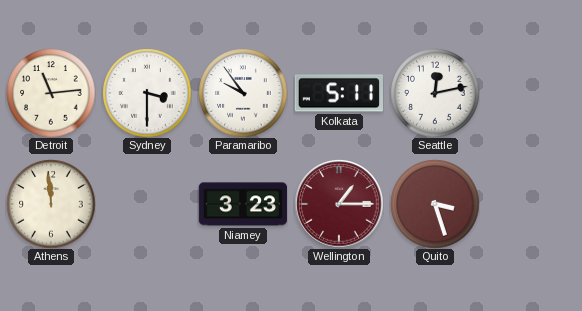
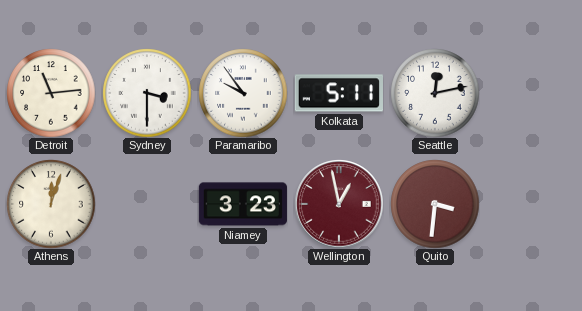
Athens: 11:59 -> 12:03 (51, 204)
Wellington: 1:15 -> 12:58 (339, 204)
Quito: 3:27 -> 3:31 (435, 204)
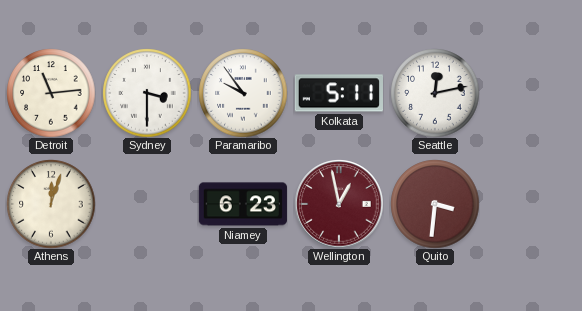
Niamey: 3:23 -> 6:23 (243, 204)
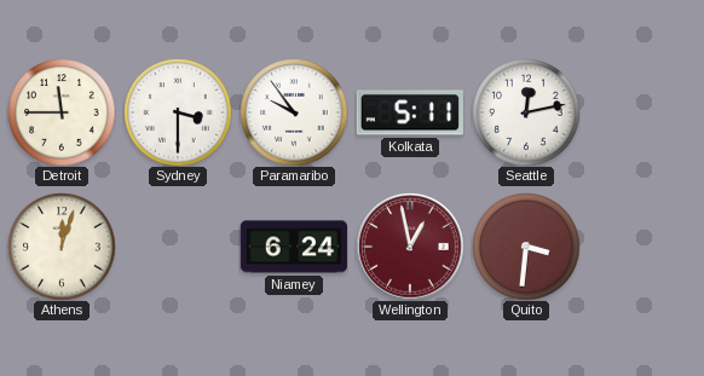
Detroit: 11:14 -> 11:45 (62, 112)
Niamey: 6:23 -> 6:24 (294, 247)
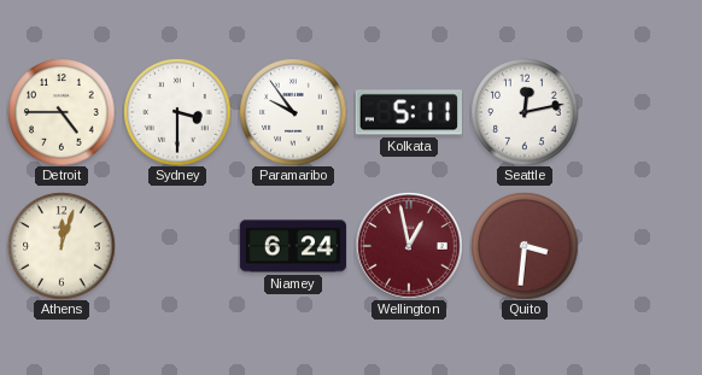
Detroit: 11:45 -> 4:45 (62, 112)
